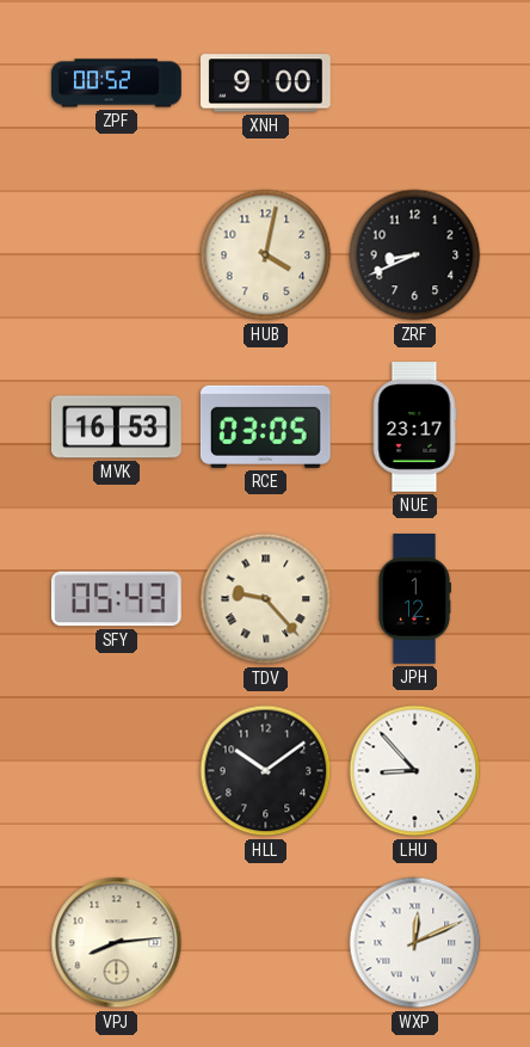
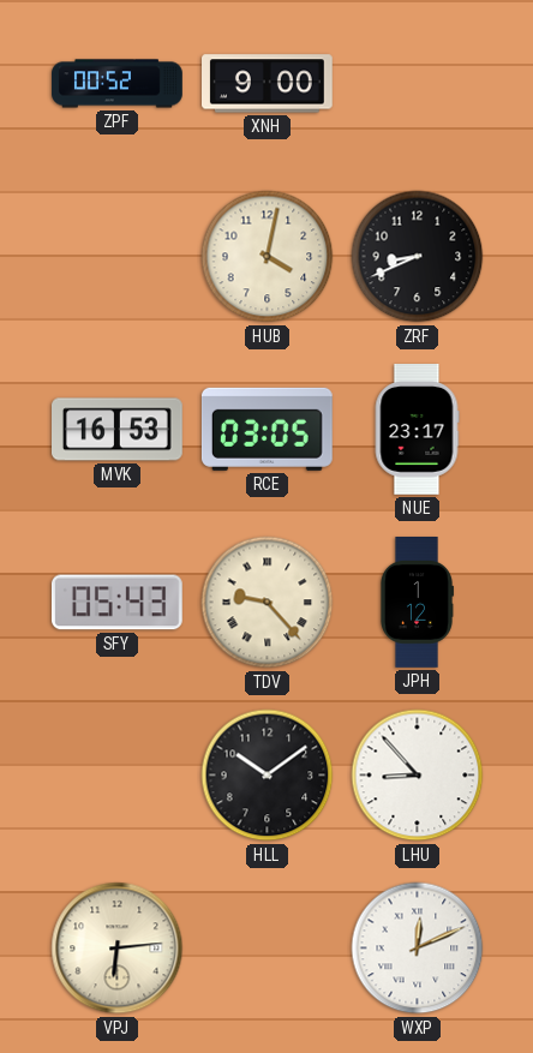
VPJ: 8:14 -> 6:14 (118, 949)
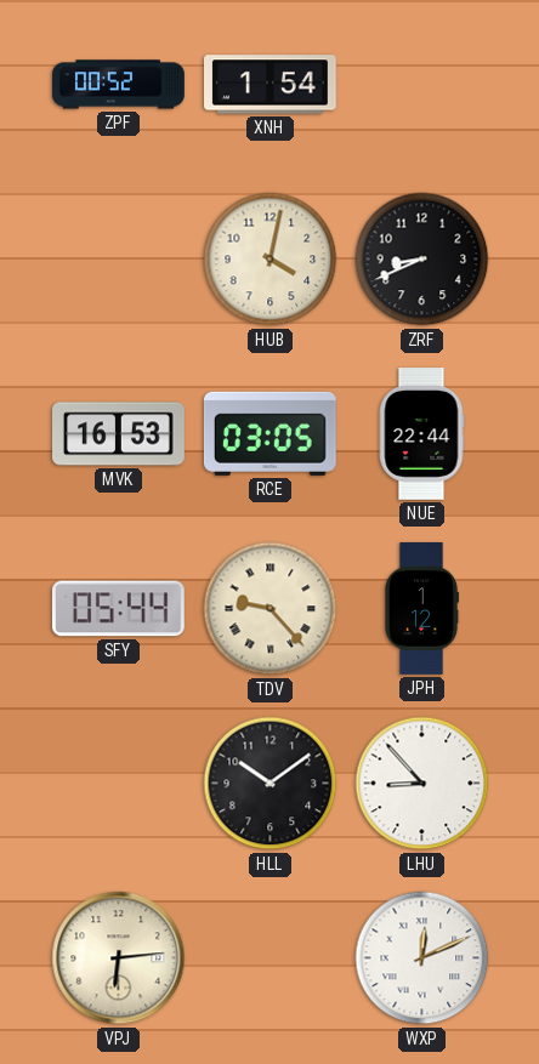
XNH: 9:00 -> 1:54 (271, 85)
NUE: 23:17 -> 22:44 (421, 434)
SFY: 05:43 -> 05:44 (118, 609)
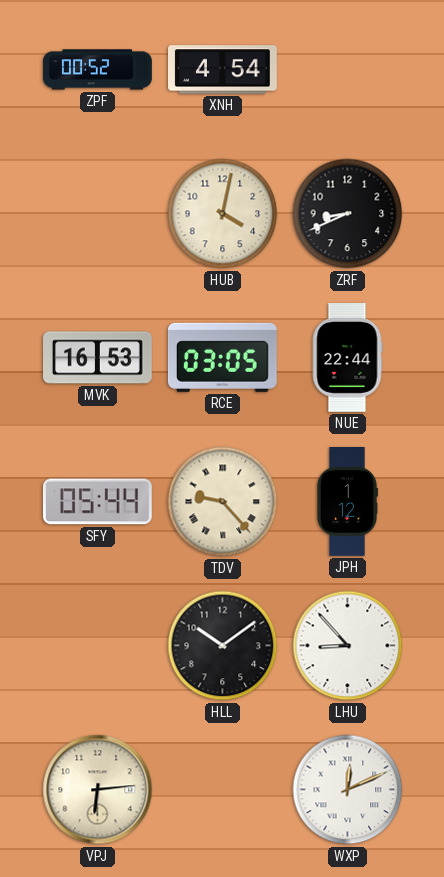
XNH: 1:54 -> 4:54 (223, 70)
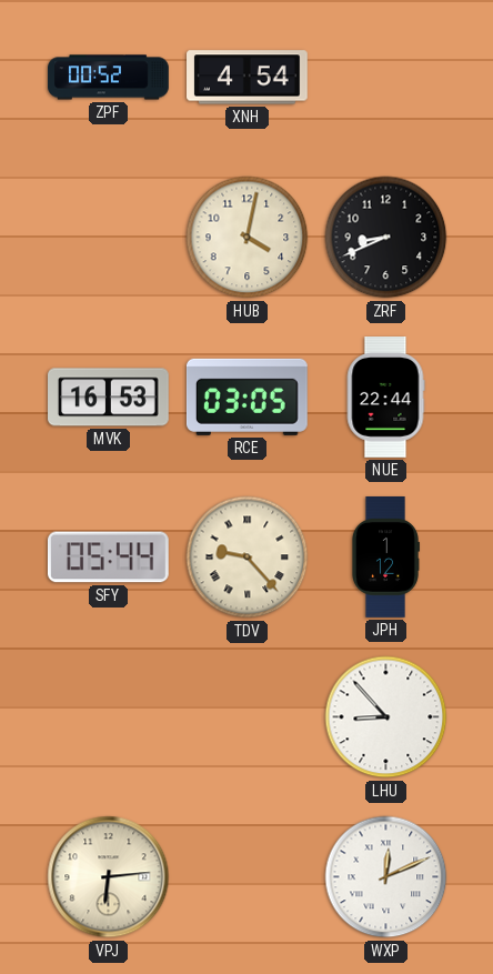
HLL: 10:09 -> none (223, 646)
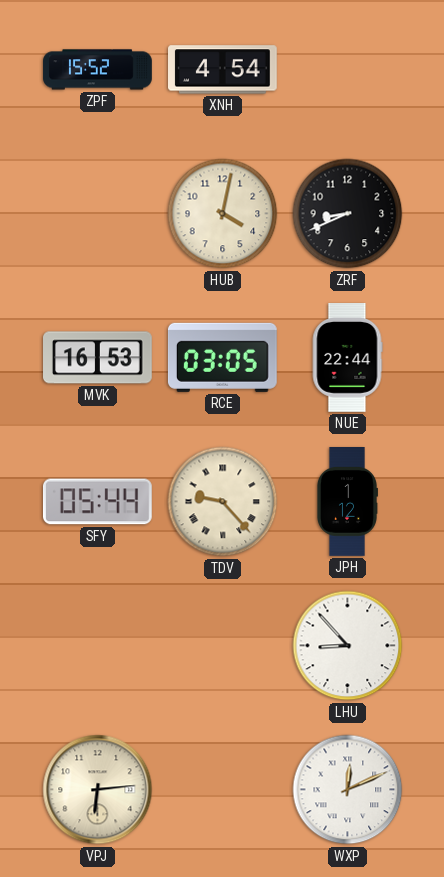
ZPF: 00:52 -> 15:52 (98, 70)
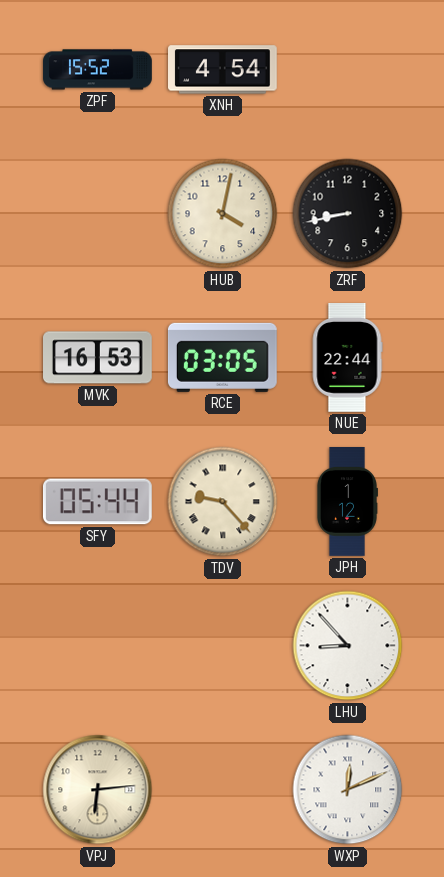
ZRF: 8:41 -> 8:43 (348, 214)
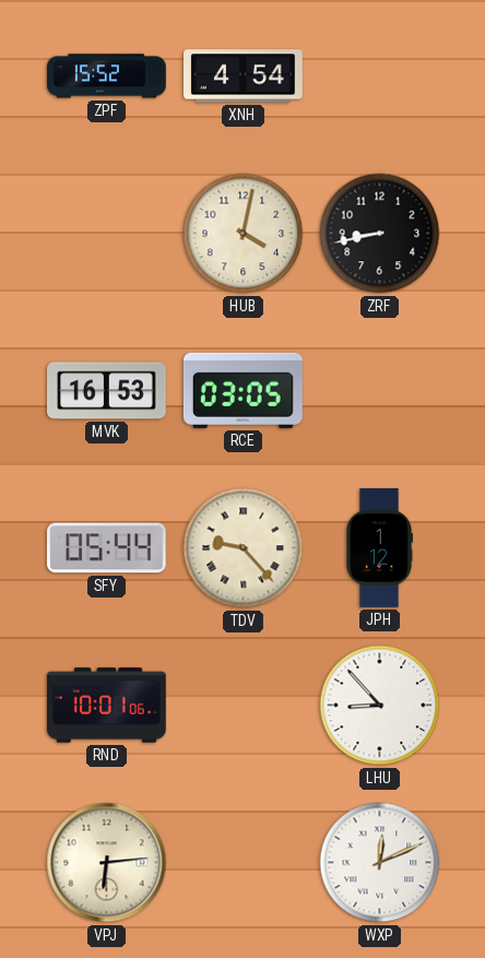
NUE: 22:44 -> none (347, 358)
RND: none -> 10:01 (107, 706)
